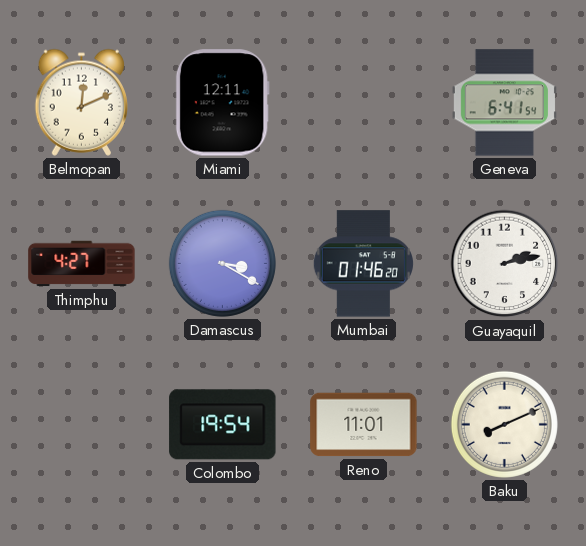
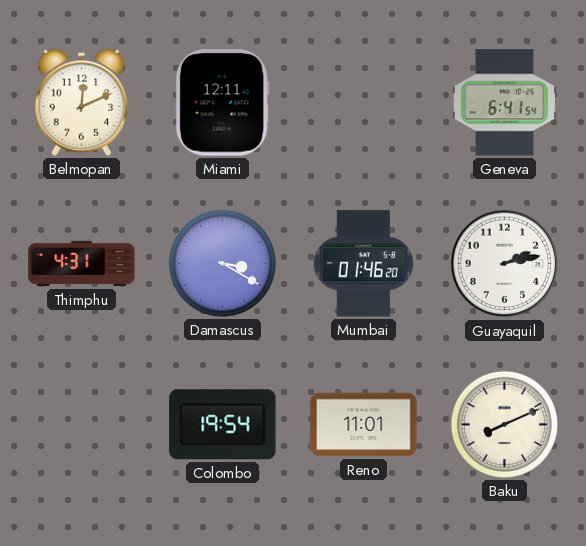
Thimphu: 4:27 -> 4:31 (82, 264)
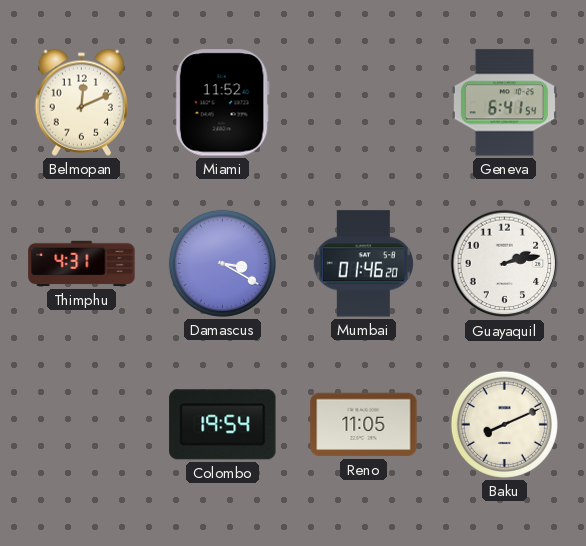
Miami: 12:11 -> 11:52 (222, 103)
Reno: 11:01 -> 11:05 (364, 425)
